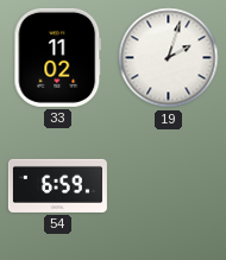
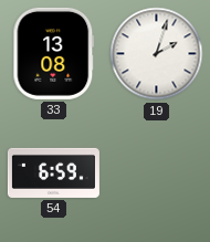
33: 11:02 -> 13:08 (54, 53)
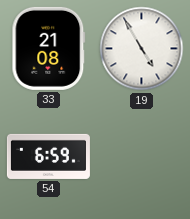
33: 13:08 -> 21:08 (49, 48)
19: 2:03 -> 4:55 (142, 49)
